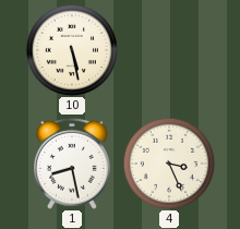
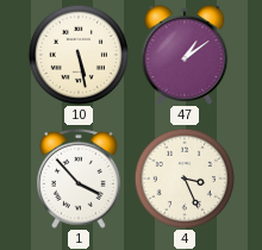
47: none -> 1:09 (185, 55)
1: 8:28 -> 3:53 (80, 179)
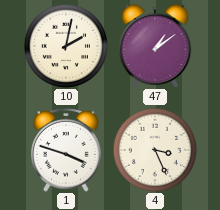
10: 5:28 -> 2:02 (65, 45)
1: 3:53 -> 3:48 (67, 150)
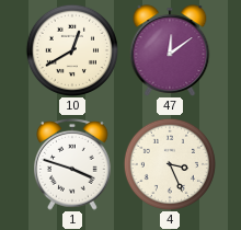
10: 2:02 -> 12:40 (71, 49)
47: 1:09 -> 12:09 (170, 50)
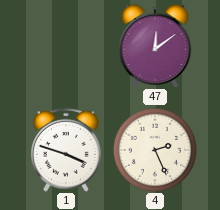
10: 12:40 -> none (71, 49)
4: 3:26 -> 2:26 (154, 149)
